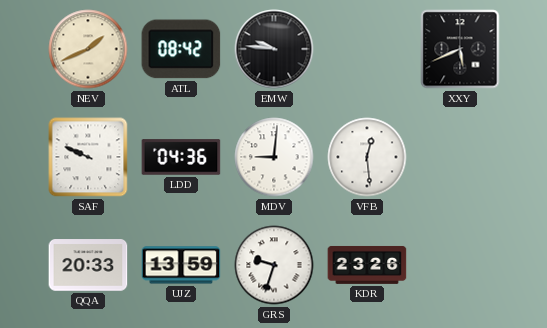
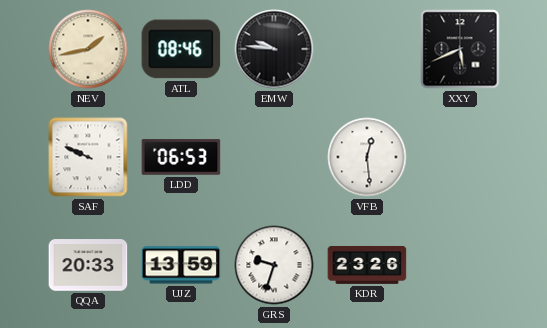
NEV: 1:41 -> 1:43 (88, 49)
ATL: 08:42 -> 08:46 (181, 49)
LDD: 04:36 -> 06:53 (181, 157)
MDV: 9:01 -> none (274, 157)
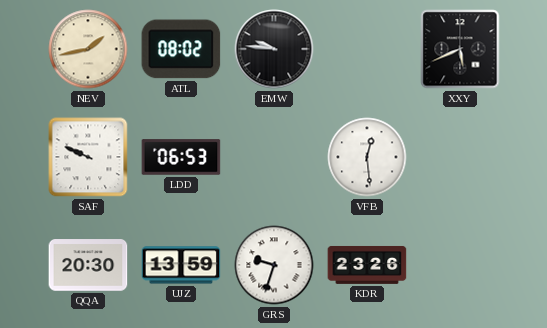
ATL: 08:46 -> 08:02 (181, 49)
QQA: 20:33 -> 20:30 (88, 265)
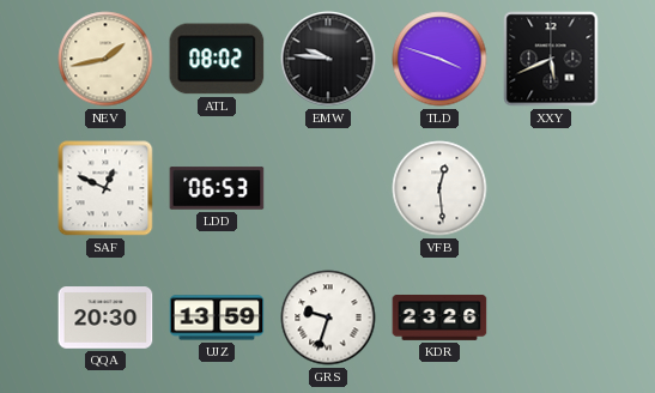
TLD: none -> 3:48 (439, 59)
SAF: 9:49 -> 12:49 (105, 188)
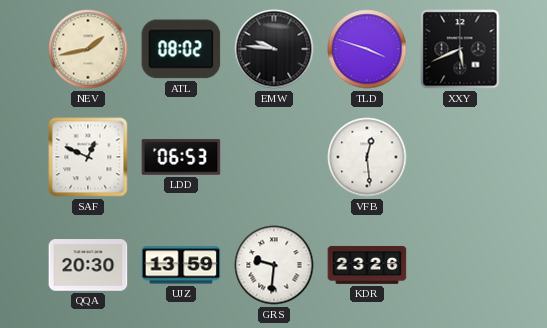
GRS: 9:33 -> 9:31 (274, 265)
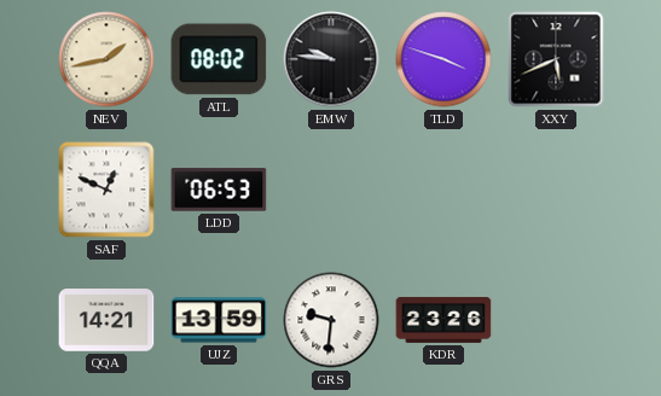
VFB: 12:29 -> none (367, 157)
QQA: 20:30 -> 14:21 (106, 320)
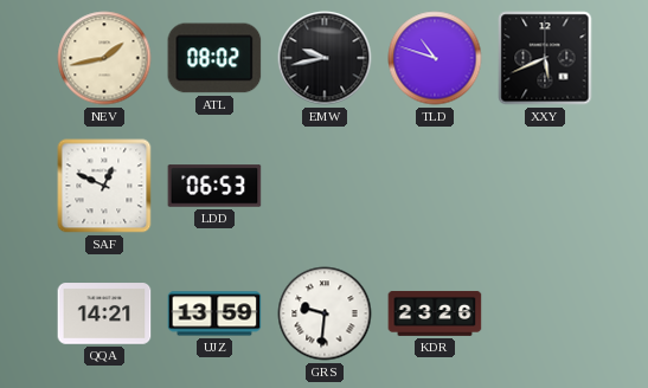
EMW: 9:46 -> 9:43 (325, 58)
TLD: 3:48 -> 10:48 (435, 58)
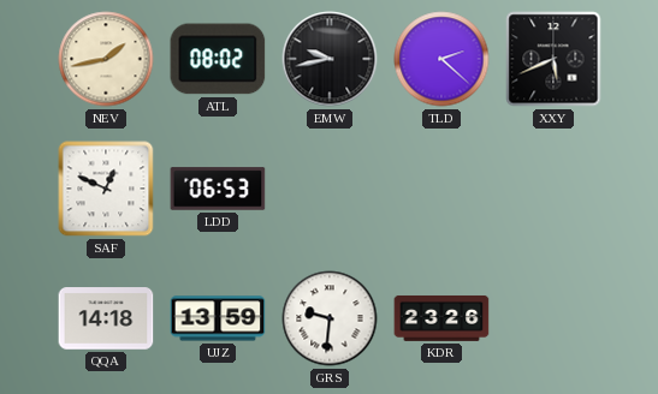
TLD: 10:48 -> 2:22 (441, 59)
QQA: 14:21 -> 14:18 (106, 318)
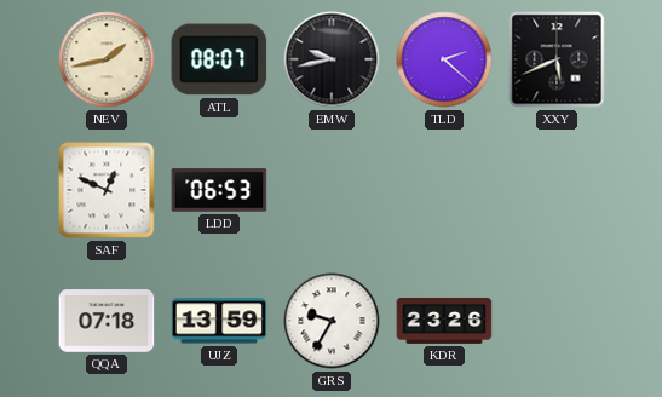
ATL: 08:02 -> 08:07 (219, 59)
QQA: 14:18 -> 07:18 (107, 321)
GRS: 9:31 -> 9:35 (332, 321)
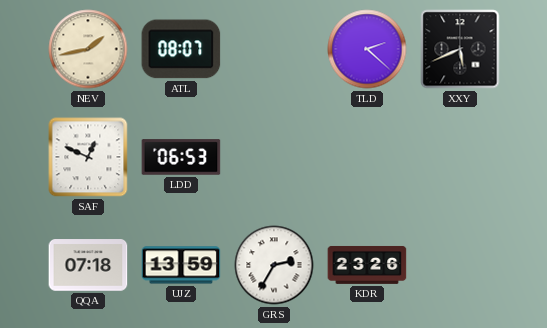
EMW: 9:43 -> none (332, 59)
GRS: 9:35 -> 2:35 (274, 265)
